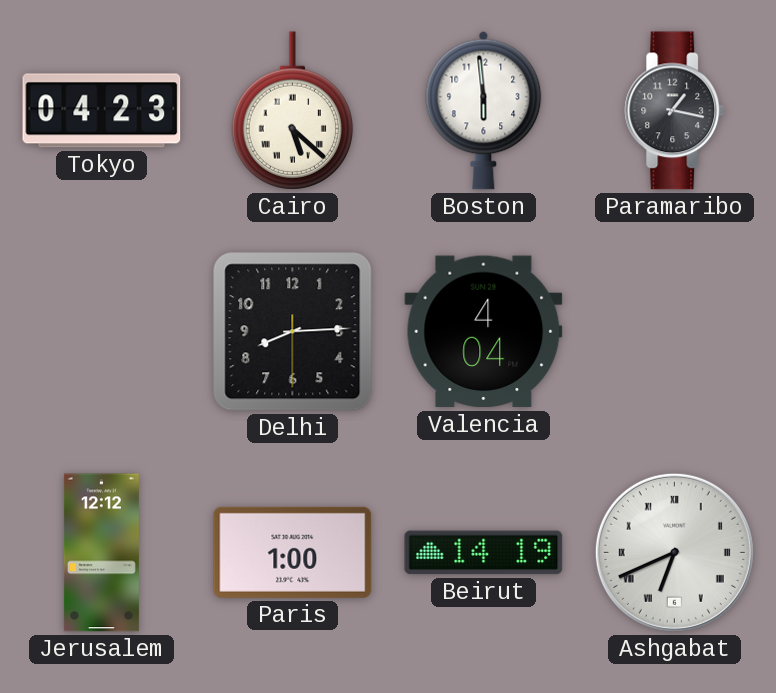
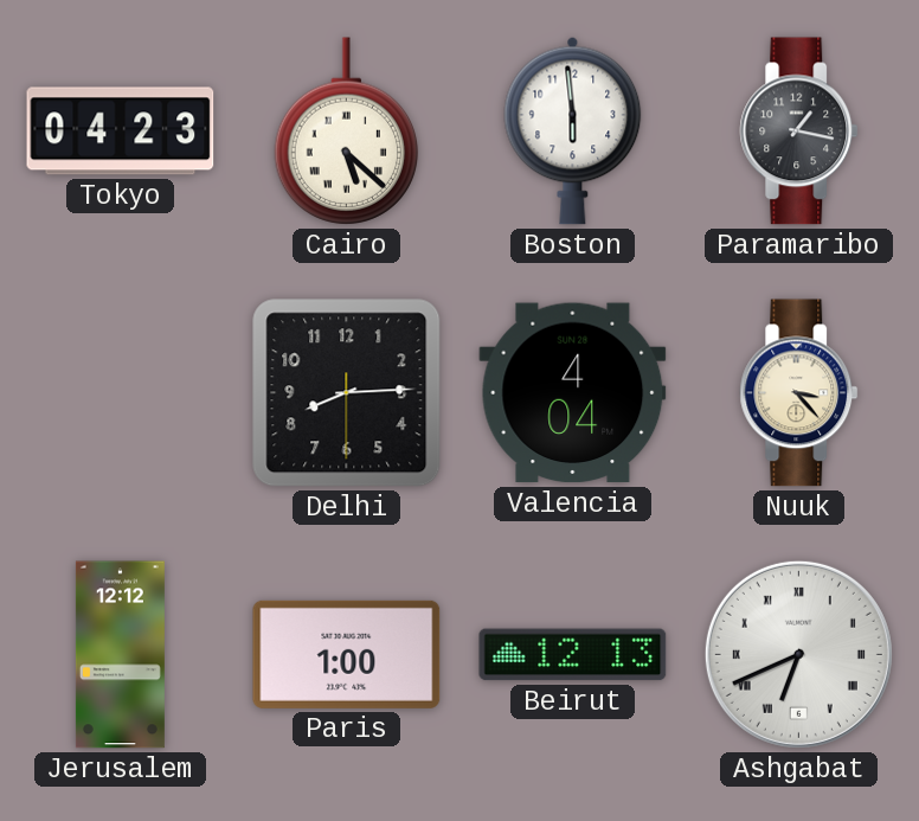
Nuuk: none -> 3:23 (799, 393)
Beirut: 14:19 -> 12:13 (573, 655)
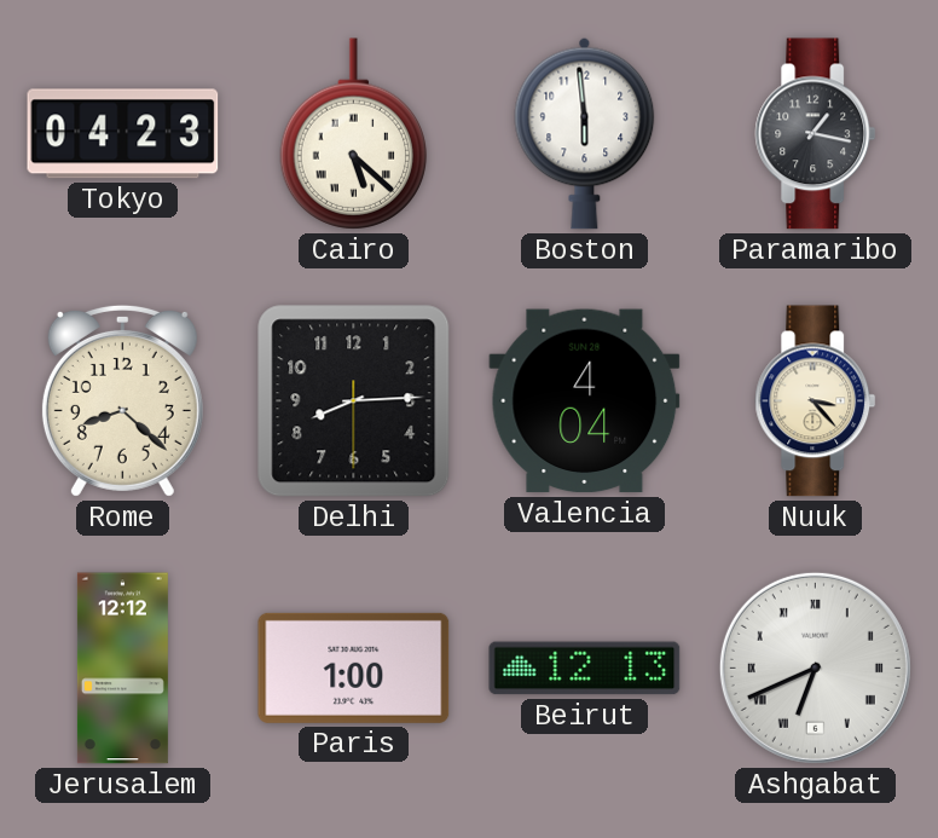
Rome: none -> 8:22 (122, 400)
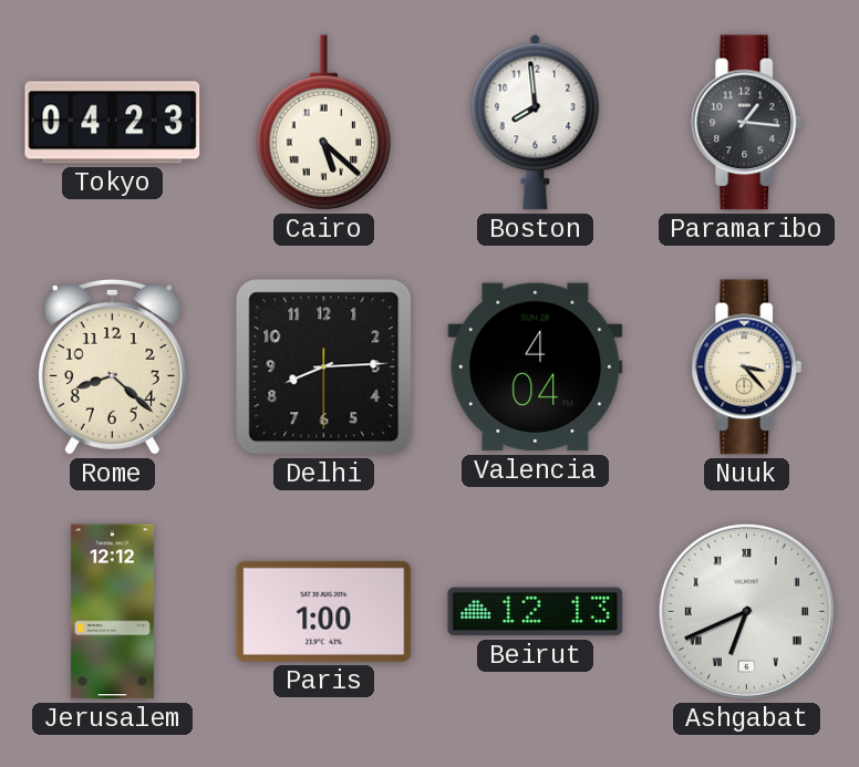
Boston: 5:59 -> 7:59 (536, 122)
Paramaribo: 1:17 -> 1:16 (747, 123)
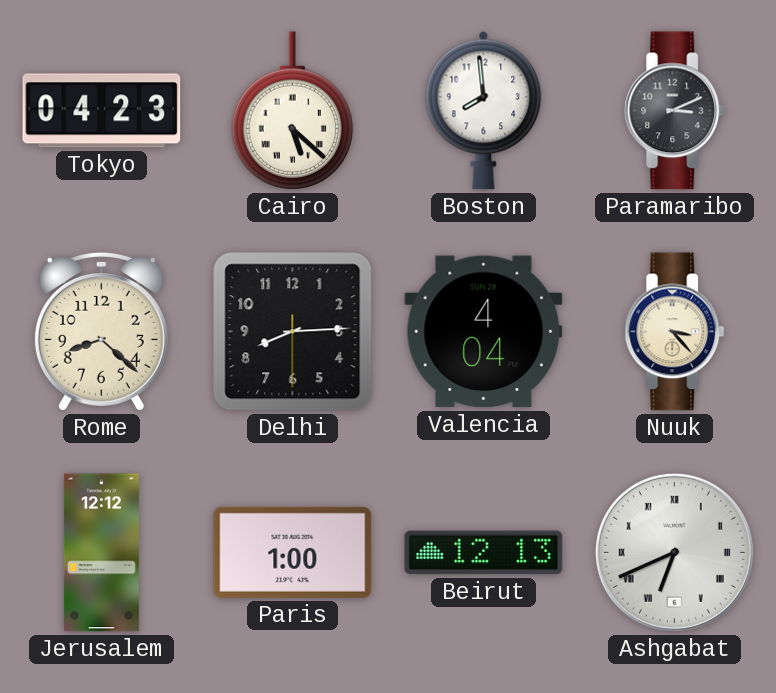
Paramaribo: 1:16 -> 3:11 (675, 111)
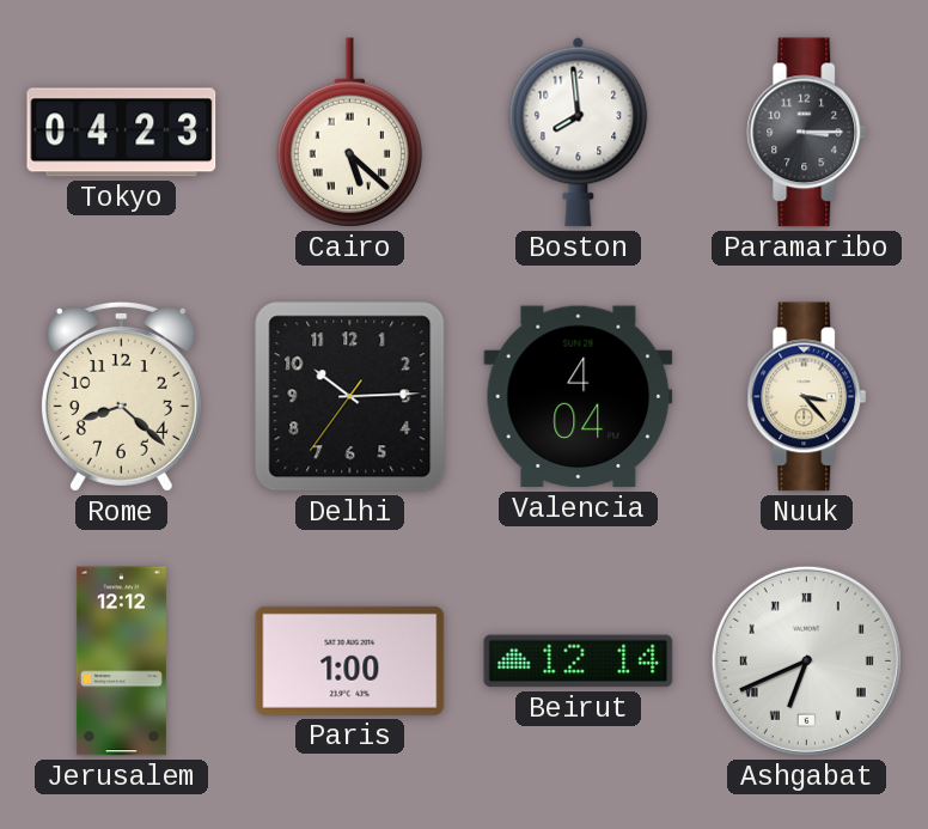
Paramaribo: 3:11 -> 3:15 (807, 133)
Delhi: 8:14 -> 10:14 (350, 397)
Beirut: 12:13 -> 12:14 (579, 662)
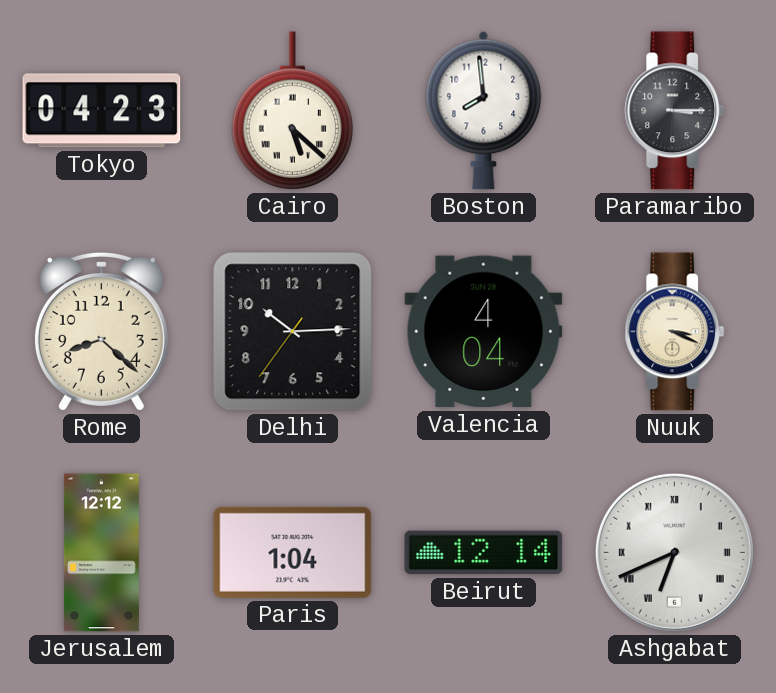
Nuuk: 3:23 -> 3:19 (675, 332)
Paris: 1:00 -> 1:04 (293, 552)
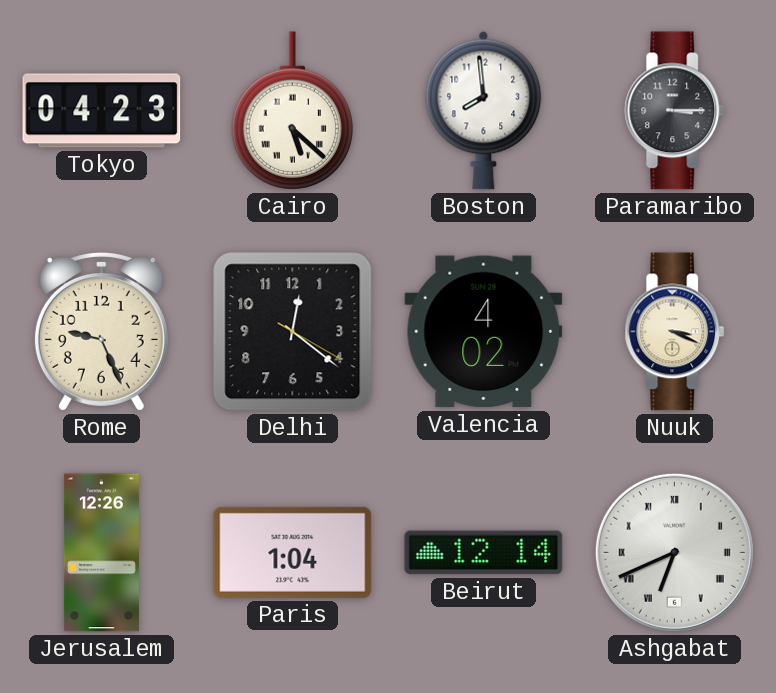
Rome: 8:22 -> 9:26 (101, 331)
Delhi: 10:14 -> 12:21 (293, 332)
Valencia: 4:04 -> 4:02 (484, 332)
Jerusalem: 12:12 -> 12:26 (101, 553)
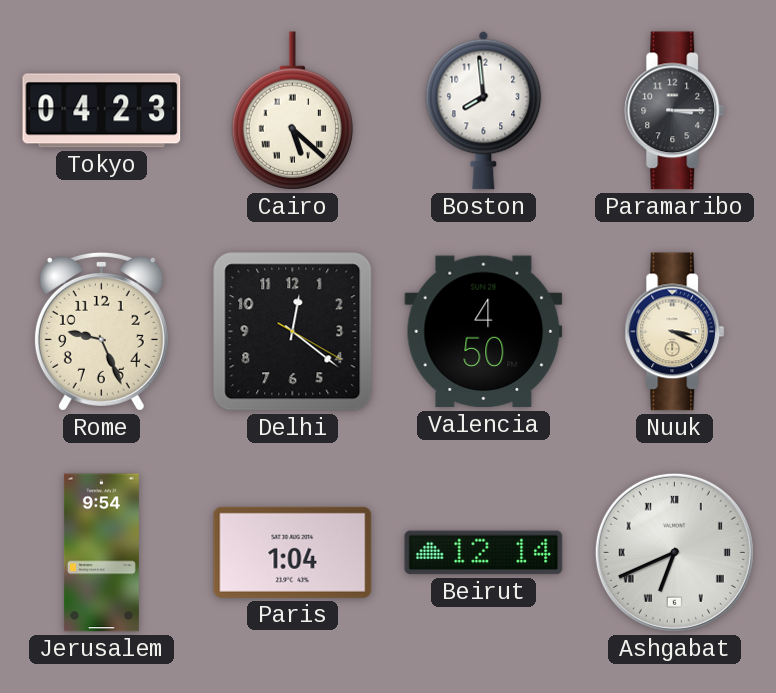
Valencia: 4:02 -> 4:50 (484, 332)
Jerusalem: 12:26 -> 9:54 (101, 553)
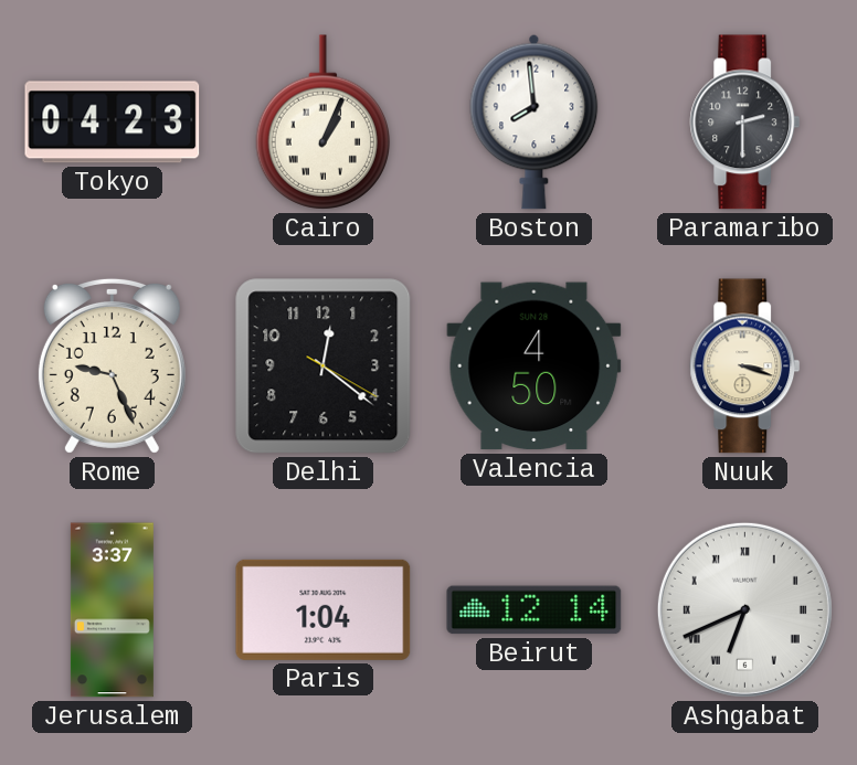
Cairo: 5:22 -> 1:04 (324, 123)
Paramaribo: 3:15 -> 2:30 (745, 123)
Nuuk: 3:19 -> 3:18 (745, 366)
Jerusalem: 9:54 -> 3:37 (112, 610)
